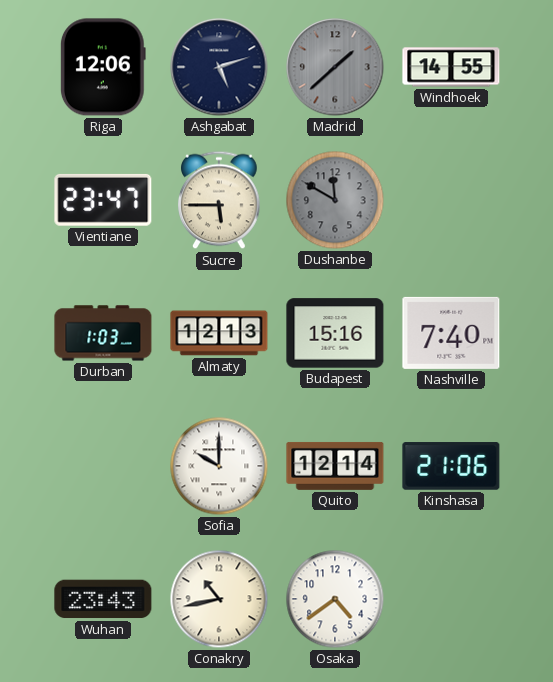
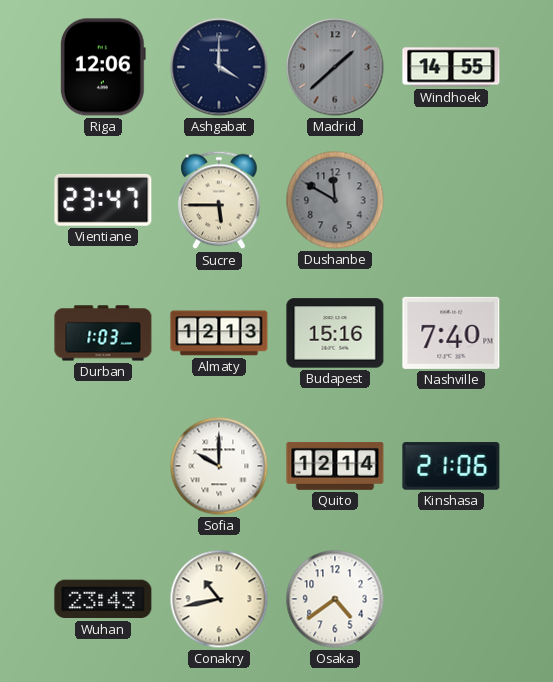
Ashgabat: 5:12 -> 4:00 (219, 67)
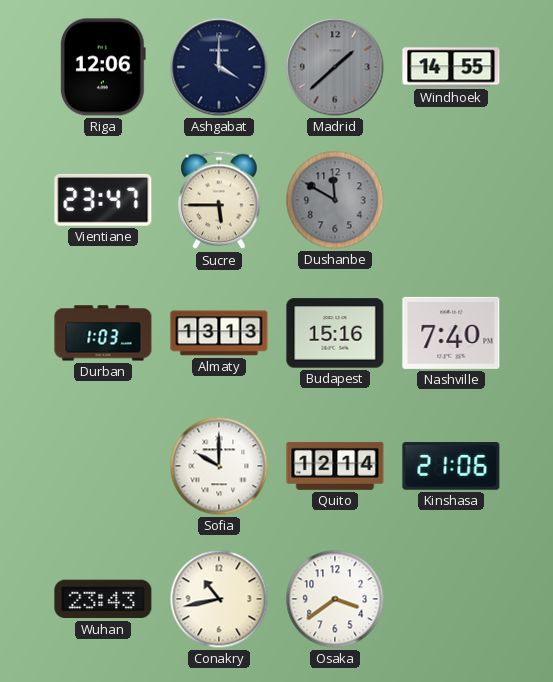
Almaty: 12:13 -> 13:13 (219, 333)
Osaka: 4:39 -> 3:39 (335, 599)
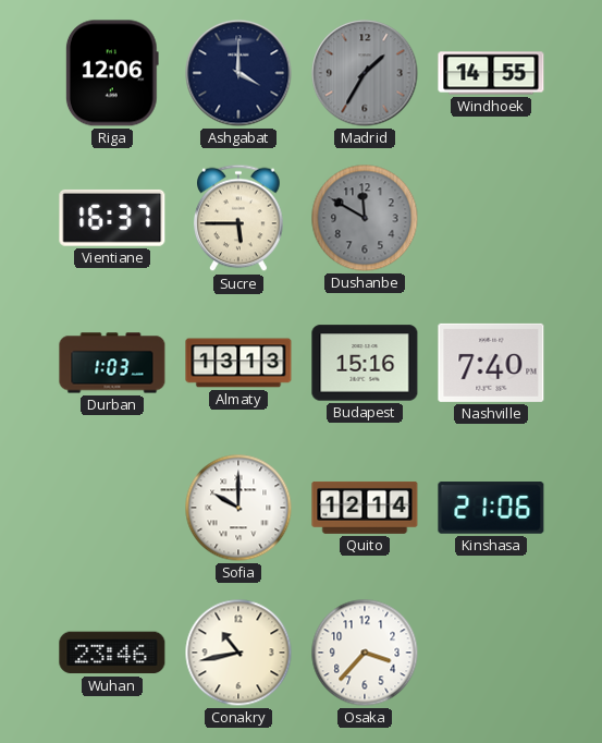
Madrid: 1:38 -> 1:35 (365, 73)
Vientiane: 23:47 -> 16:37 (112, 218)
Wuhan: 23:43 -> 23:46 (112, 653)
Osaka: 3:39 -> 3:37 (365, 653)
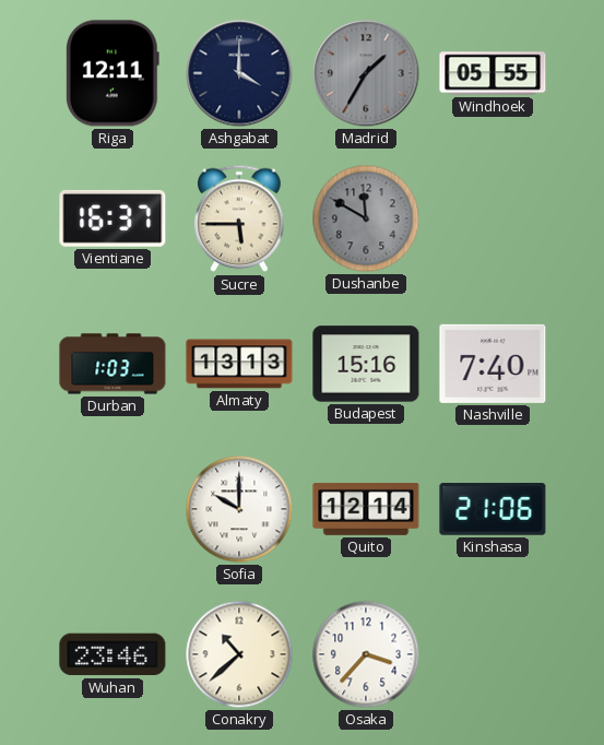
Riga: 12:06 -> 12:11 (112, 73)
Windhoek: 14:55 -> 05:55 (493, 73)
Conakry: 10:43 -> 10:38 (239, 654)
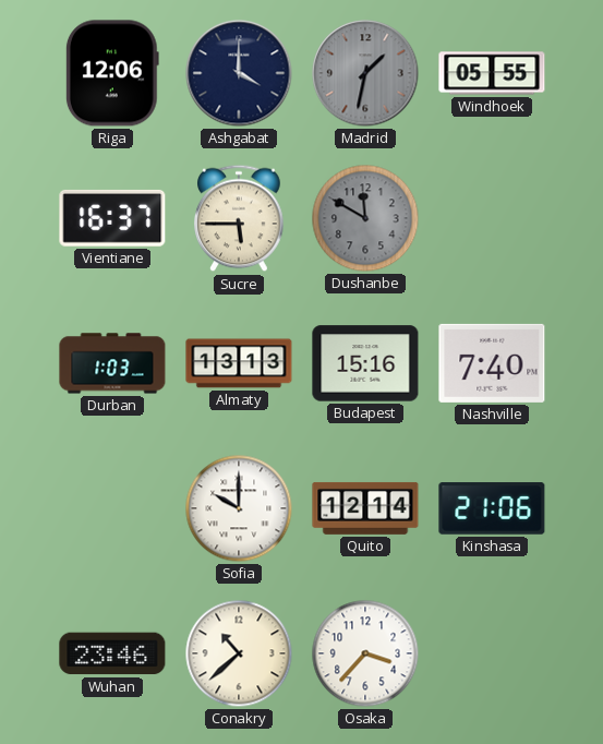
Riga: 12:11 -> 12:06 (112, 73)
Madrid: 1:35 -> 1:32 (365, 73)
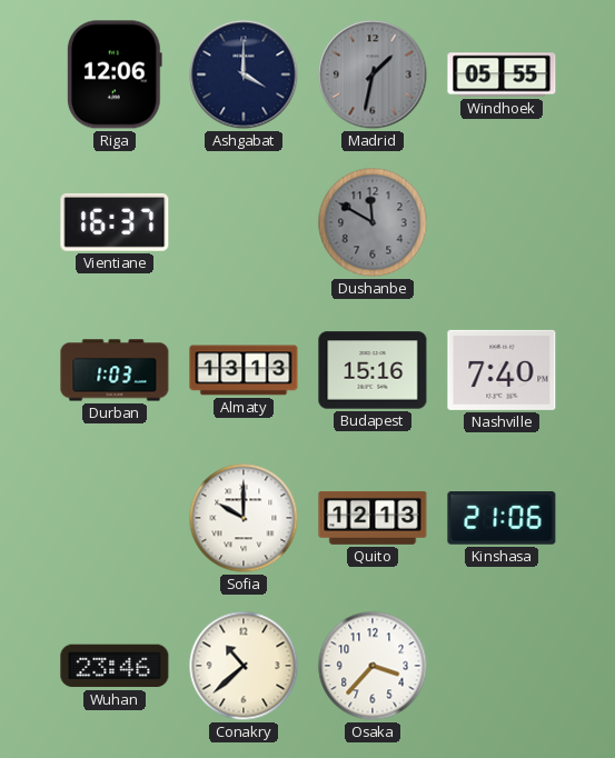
Sucre: 5:45 -> none (239, 218)
Quito: 12:14 -> 12:13 (373, 518)
